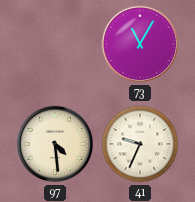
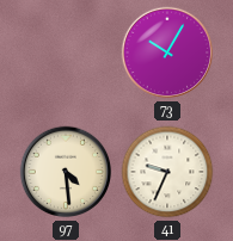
73: 11:05 -> 10:05 (167, 52)
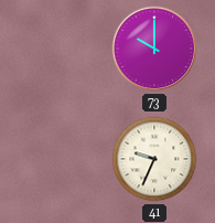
73: 10:05 -> 10:00 (154, 49)
97: 4:29 -> none (66, 172)
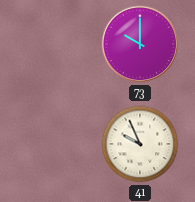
41: 9:34 -> 9:56 (140, 144)
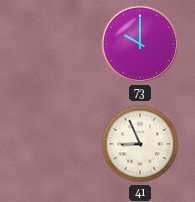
41: 9:56 -> 8:56 (140, 144)
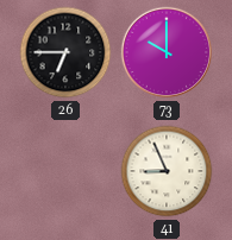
26: none -> 6:45 (65, 52)
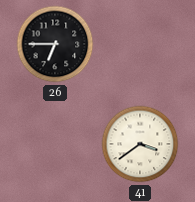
73: 10:00 -> none (167, 52)
41: 8:56 -> 3:39 (140, 144)
